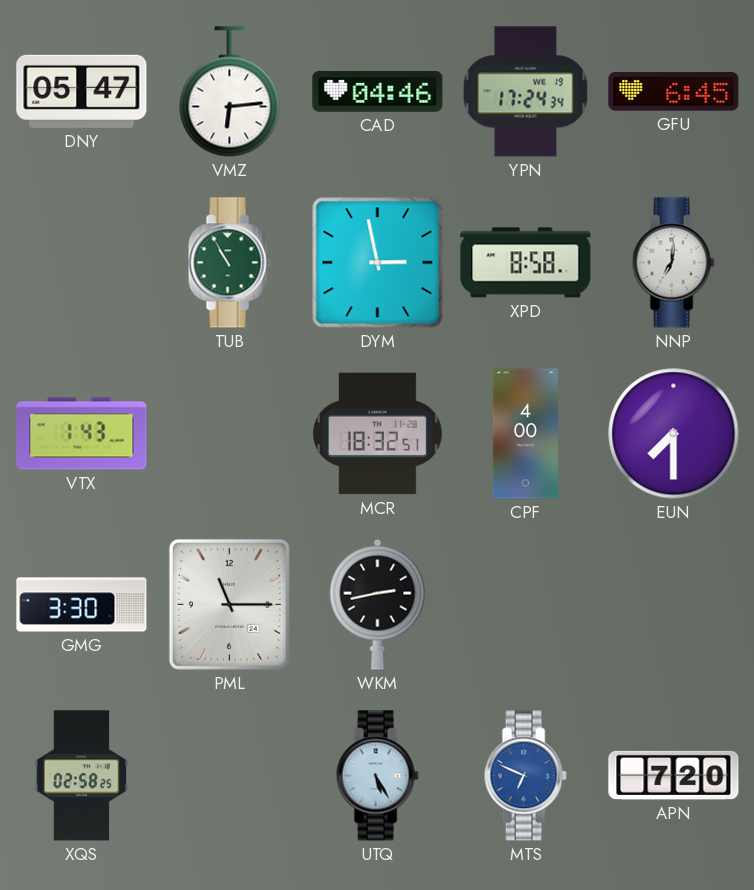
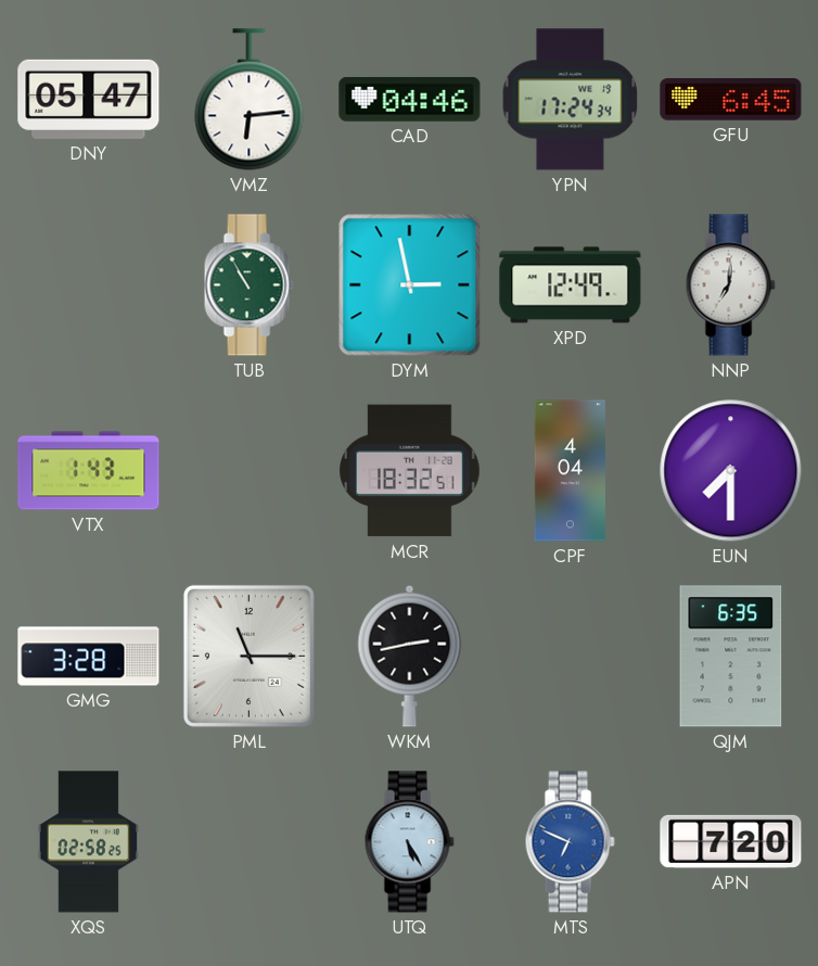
XPD: 8:58 -> 12:49 (571, 285)
CPF: 4:00 -> 4:04 (570, 471)
GMG: 3:30 -> 3:28 (89, 657)
QJM: none -> 6:35 (731, 657)
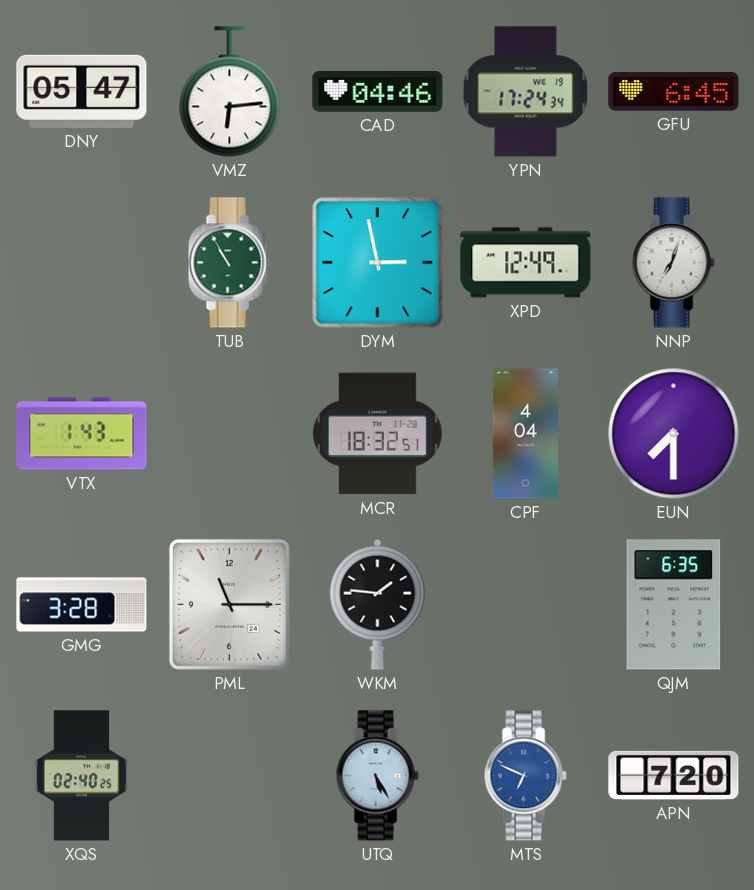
NNP: 7:01 -> 7:03 (673, 263)
WKM: 2:43 -> 1:46 (378, 604)
XQS: 02:58 -> 02:40 (81, 776)
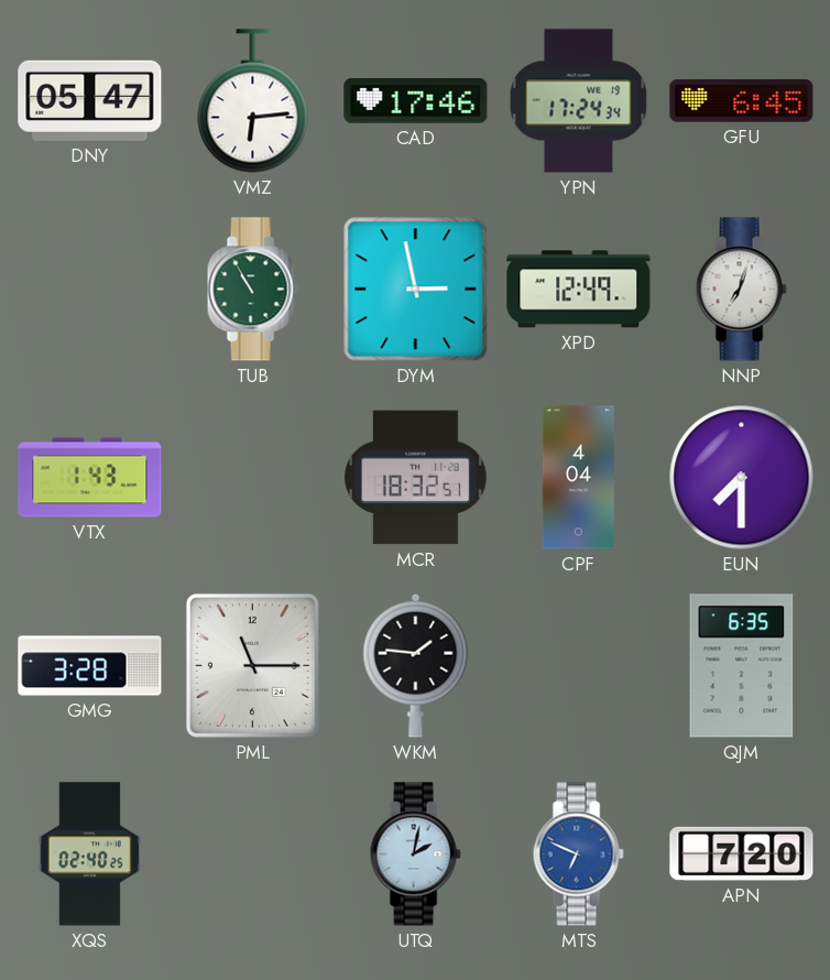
CAD: 04:46 -> 17:46 (416, 100)
UTQ: 5:25 -> 2:02 (415, 854)
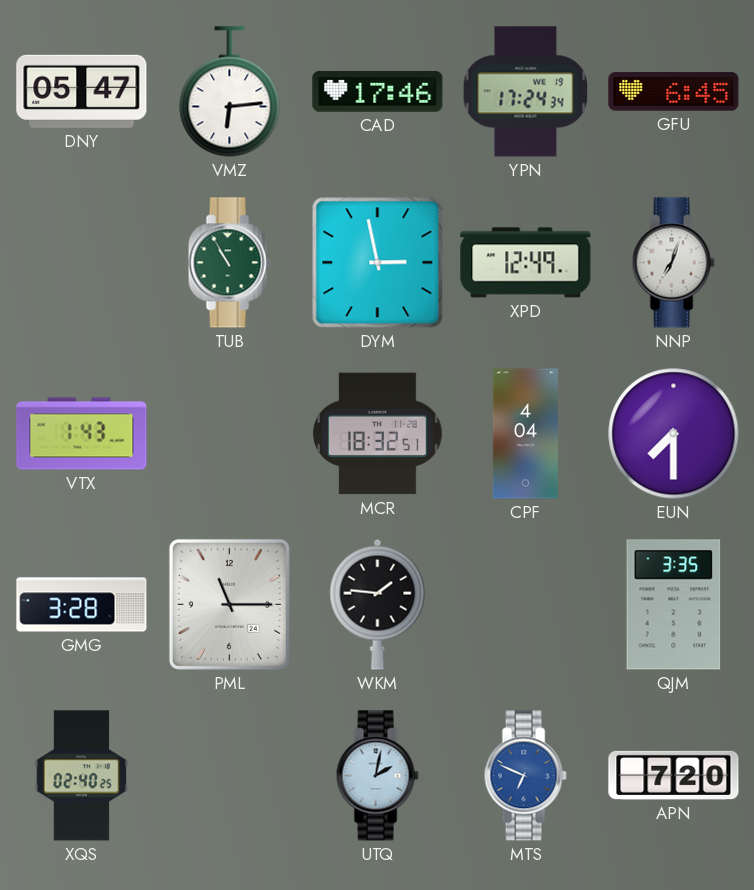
QJM: 6:35 -> 3:35 (674, 605)
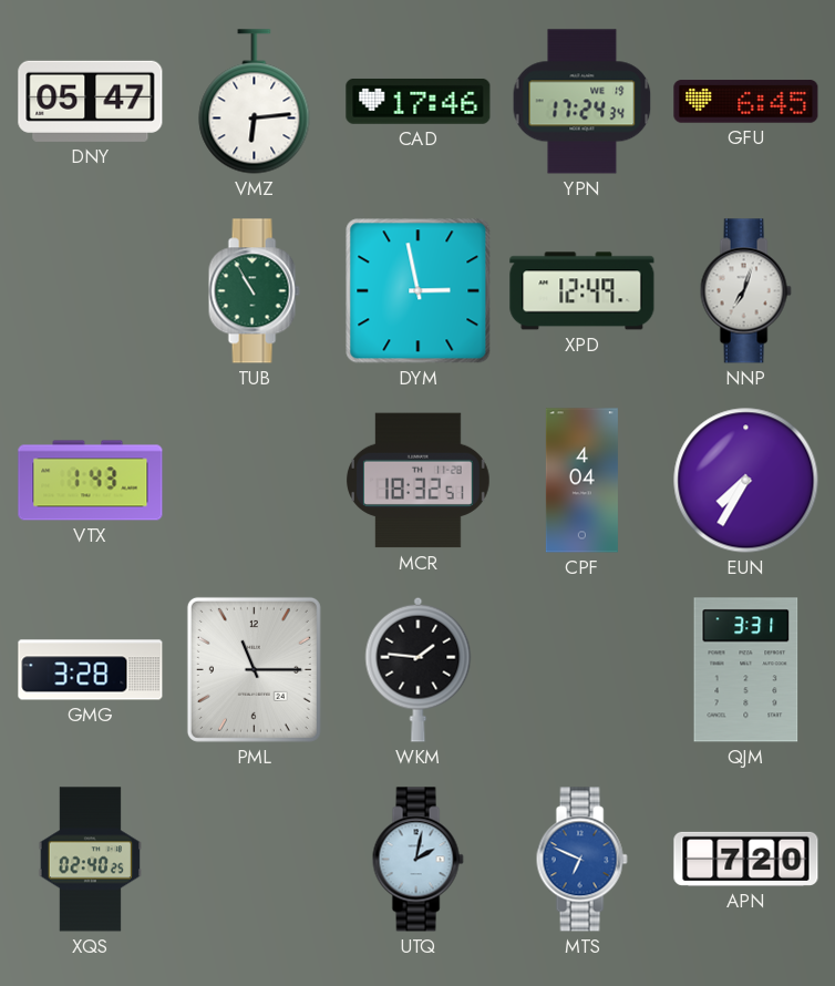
EUN: 7:30 -> 7:35 (746, 481)
QJM: 3:35 -> 3:31 (746, 670)
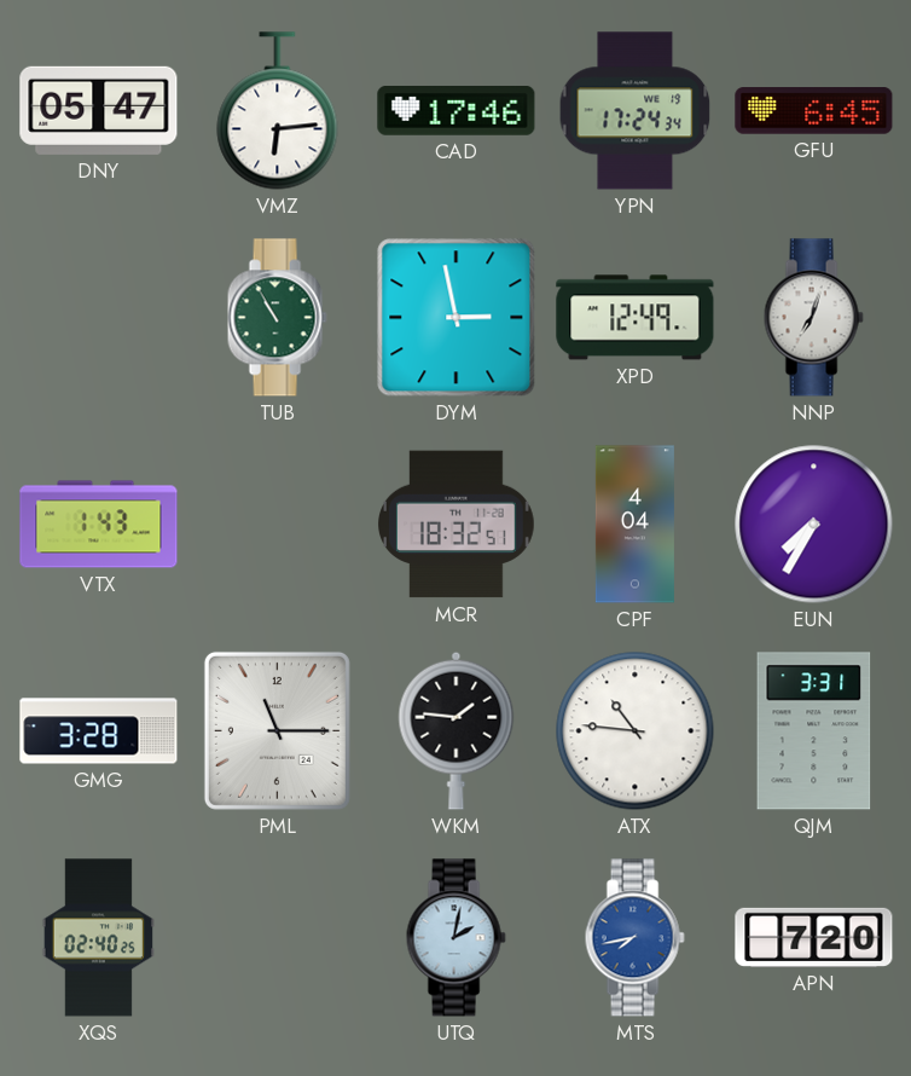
ATX: none -> 10:46 (636, 731)
MTS: 6:49 -> 7:43 (634, 938)
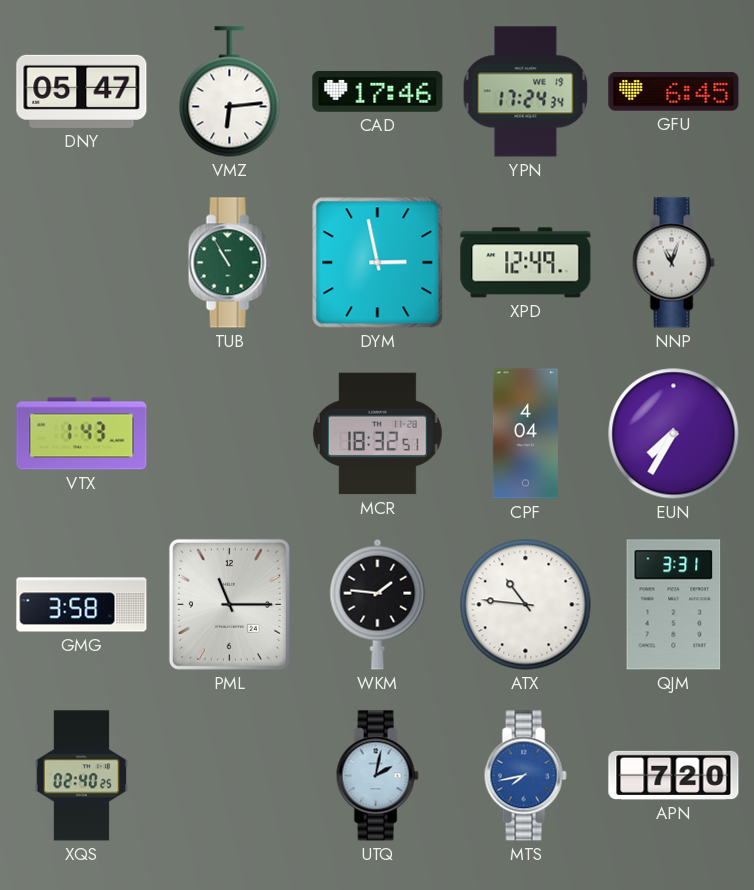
NNP: 7:03 -> 11:03 (673, 263)
GMG: 3:28 -> 3:58 (82, 605)
